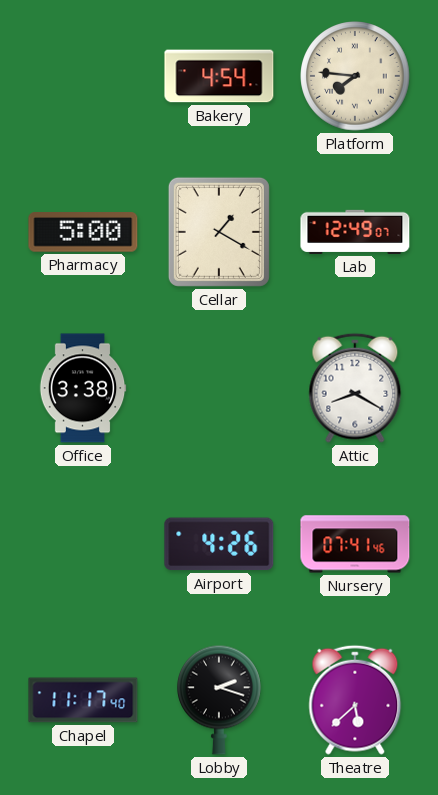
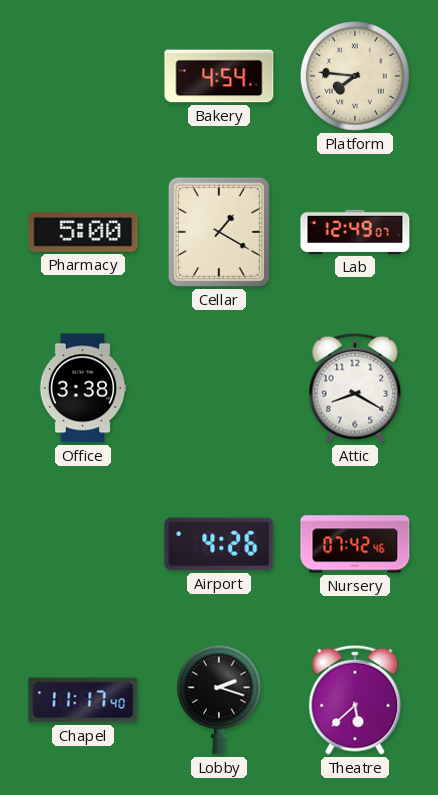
Nursery: 07:41 -> 07:42 (355, 544)
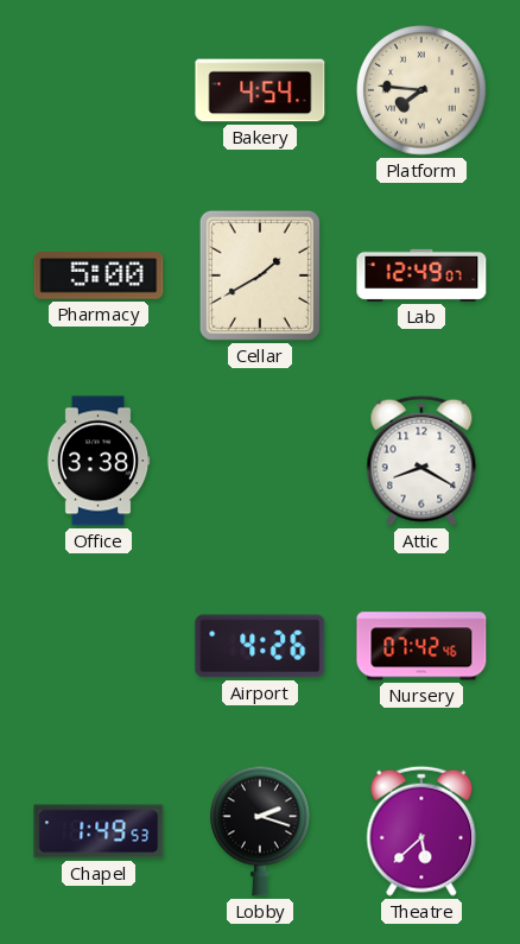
Cellar: 1:20 -> 1:40 (260, 275)
Chapel: 11:17 -> 1:49 (99, 831)
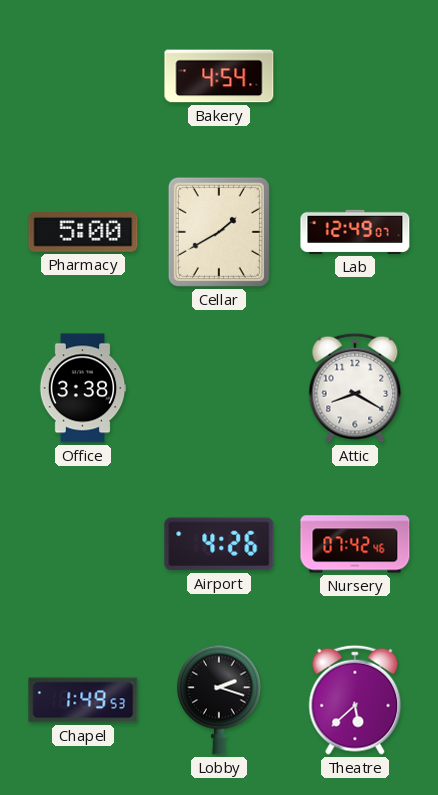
Platform: 7:46 -> none (421, 90)
